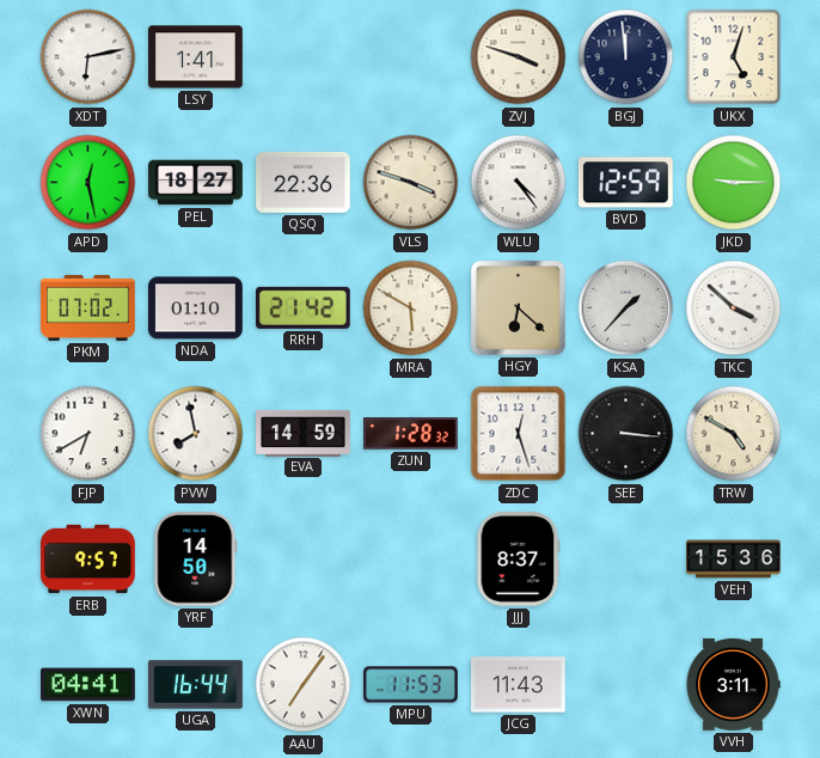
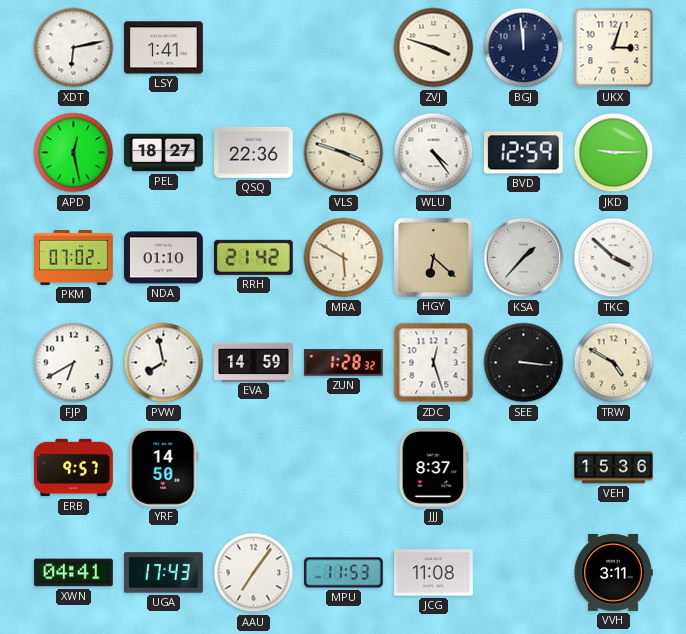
UKX: 5:03 -> 3:03 (614, 48)
UGA: 16:44 -> 17:43 (164, 573)
JCG: 11:43 -> 11:08 (434, 573)
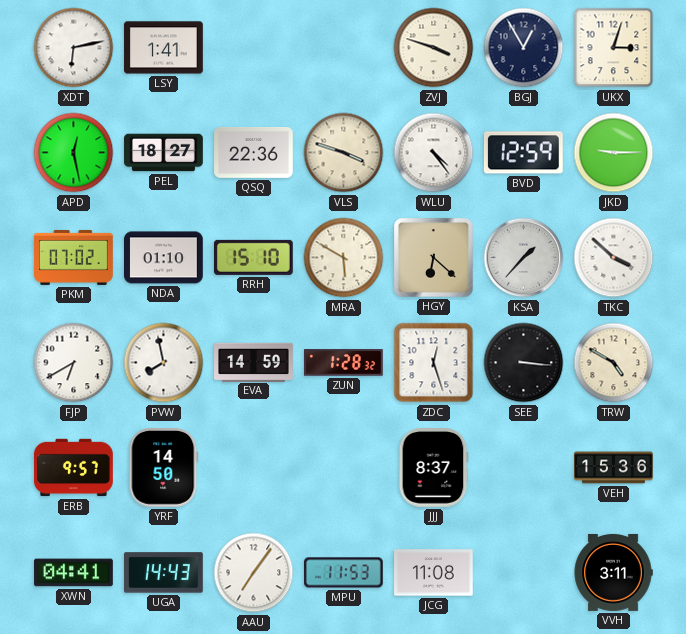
BGJ: 11:59 -> 12:55 (524, 48)
RRH: 21:42 -> 15:10 (254, 257)
UGA: 17:43 -> 14:43 (164, 573)
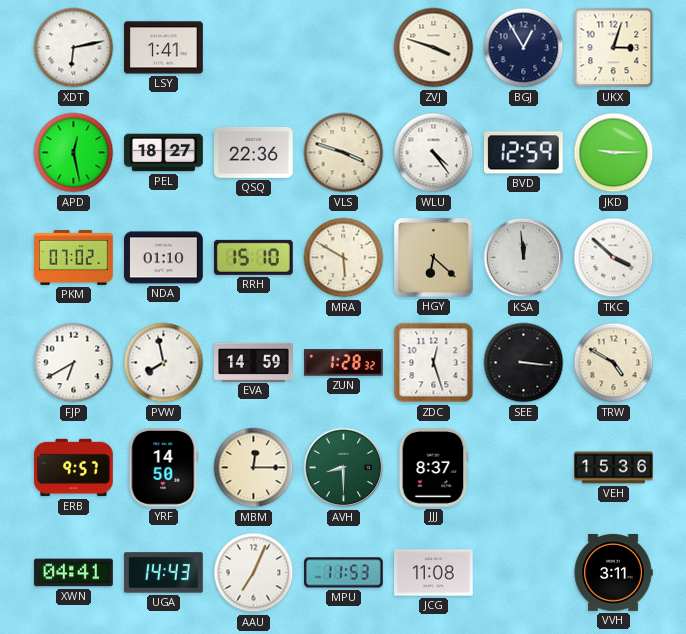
KSA: 1:37 -> 11:59 (524, 258)
MBM: none -> 12:15 (254, 468)
AVH: none -> 8:30 (344, 468)
AAU: 7:06 -> 7:04 (254, 573)
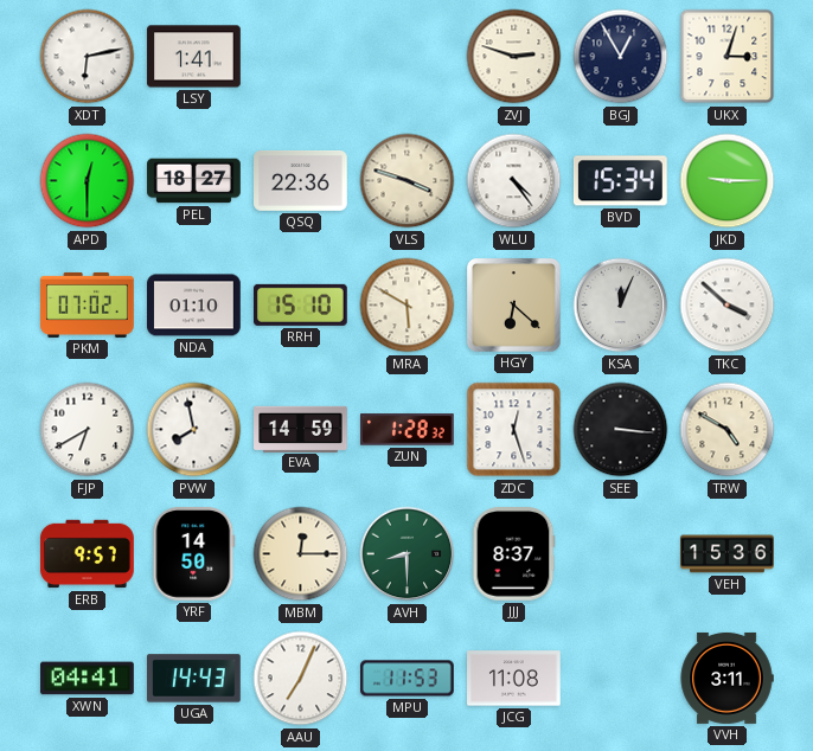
ZVJ: 3:48 -> 2:48 (514, 57)
APD: 12:28 -> 12:30 (88, 181)
BVD: 12:59 -> 15:34 (621, 181)
KSA: 11:59 -> 12:04 (621, 306)
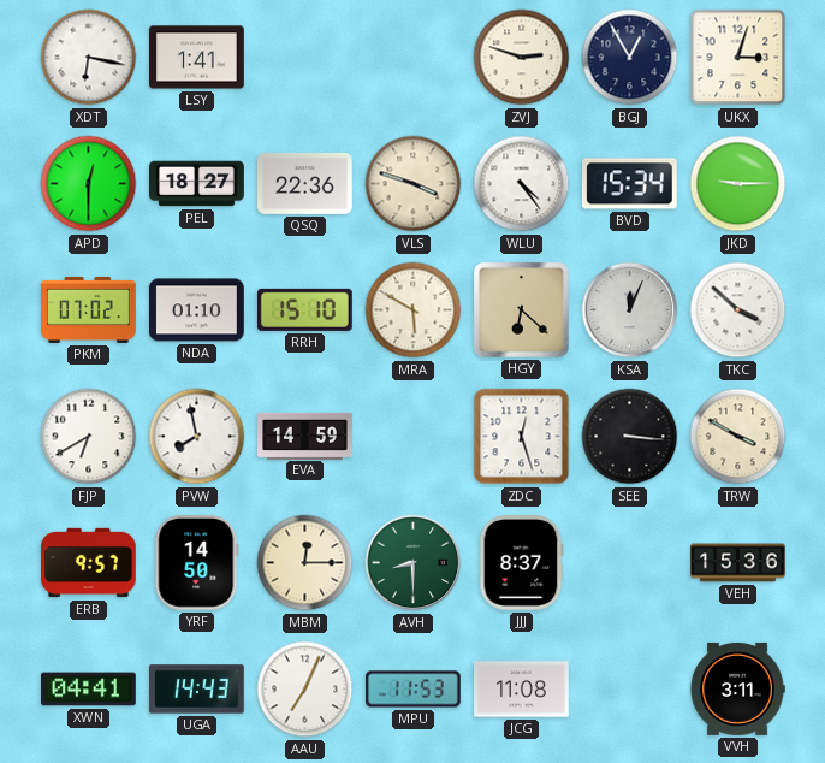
XDT: 6:13 -> 6:17 (89, 58)
ZUN: 1:28 -> none (408, 430)
TRW: 4:50 -> 3:50 (738, 437)
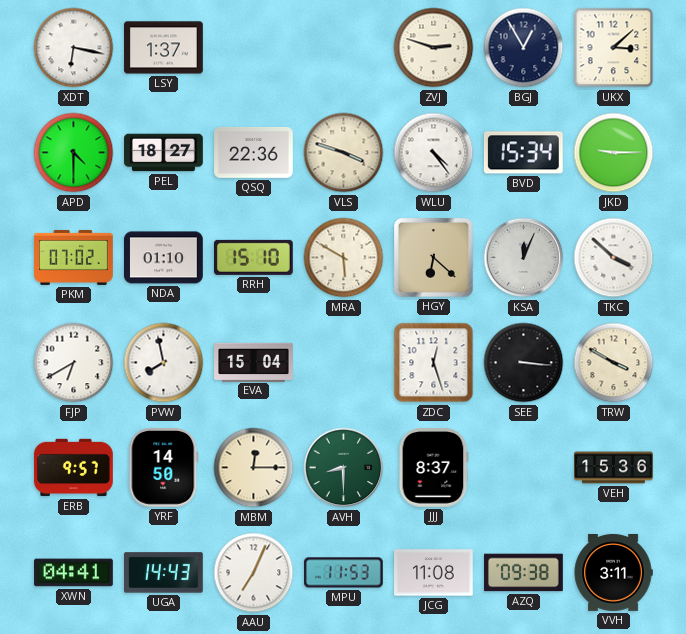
LSY: 1:41 -> 1:37 (164, 48)
UKX: 3:03 -> 3:08 (614, 48)
APD: 12:30 -> 4:30 (74, 153)
EVA: 14:59 -> 15:04 (254, 362)
AZQ: none -> 09:38 (524, 573)
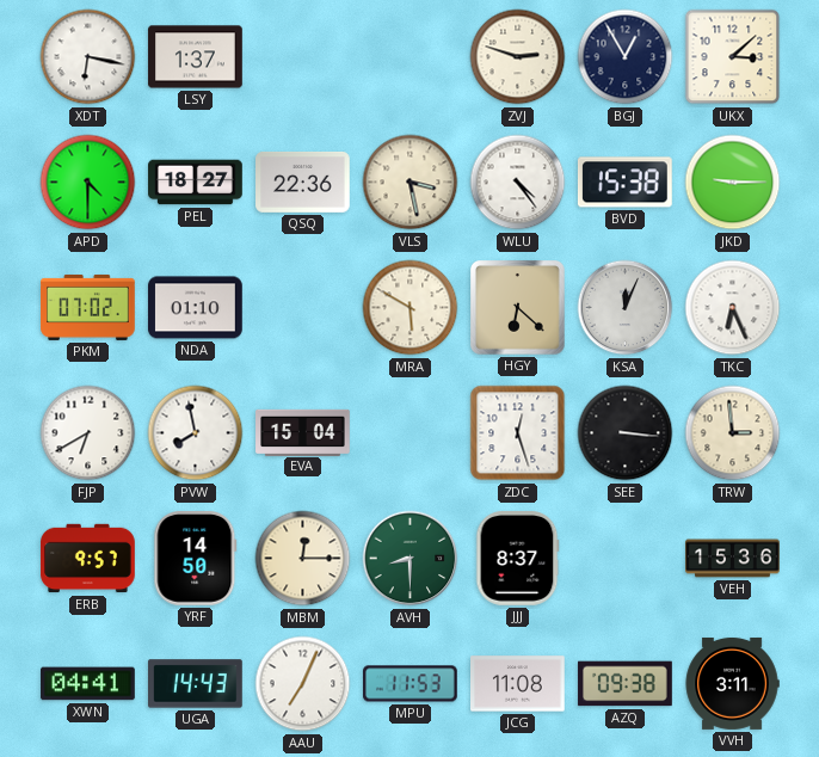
VLS: 3:48 -> 3:28 (411, 183)
BVD: 15:34 -> 15:38 (626, 183)
RRH: 15:10 -> none (254, 257)
TKC: 3:52 -> 6:26 (733, 308)
TRW: 3:50 -> 2:59 (733, 433)
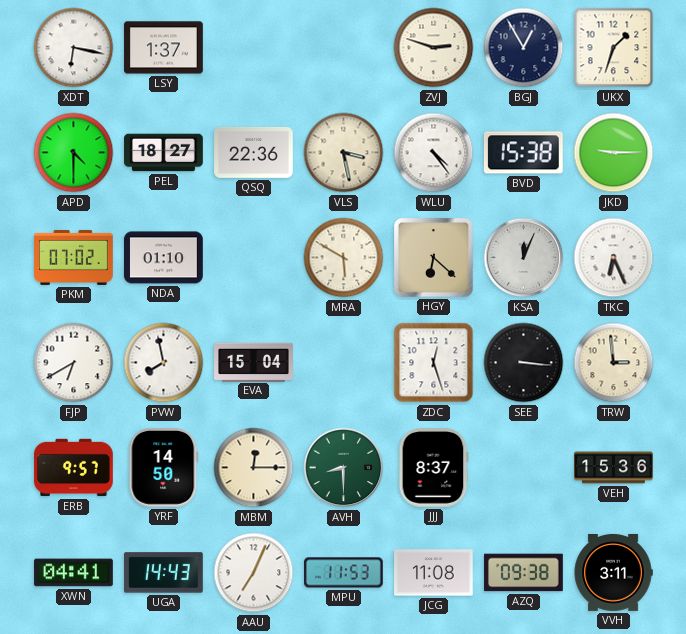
UKX: 3:08 -> 1:33 (614, 48)
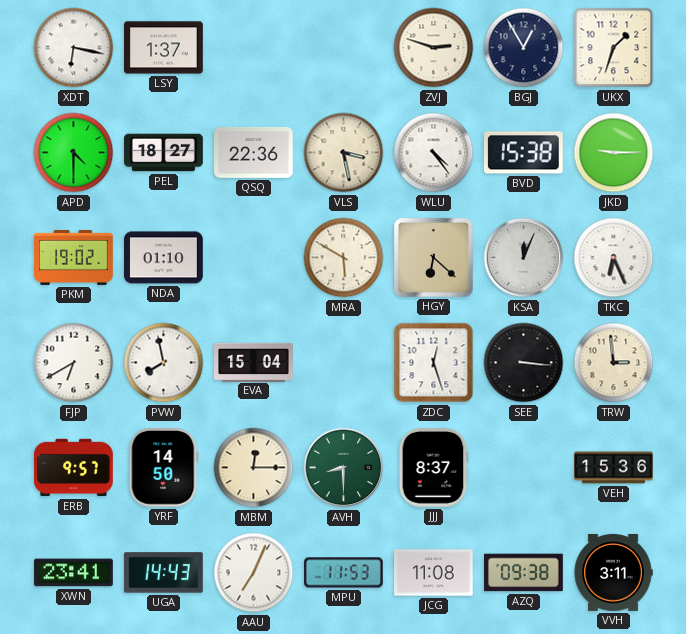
PKM: 07:02 -> 19:02 (74, 257)
XWN: 04:41 -> 23:41 (74, 573)
